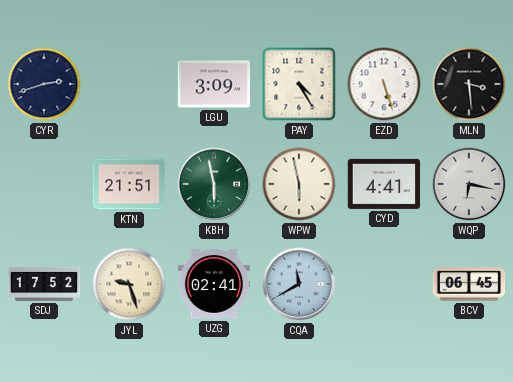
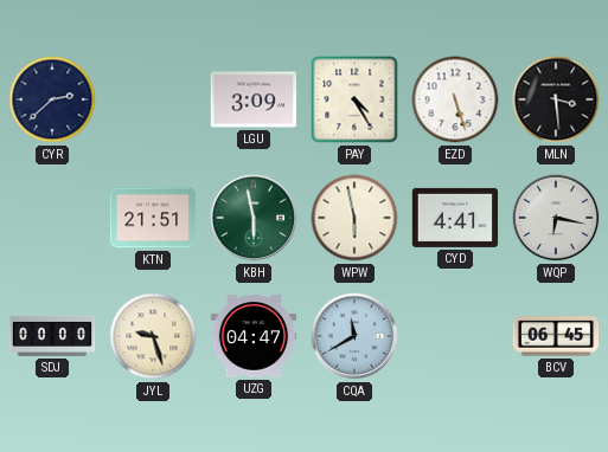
CYR: 2:42 -> 2:38 (52, 99)
SDJ: 17:52 -> 00:00 (52, 336)
UZG: 02:41 -> 04:47 (254, 336)
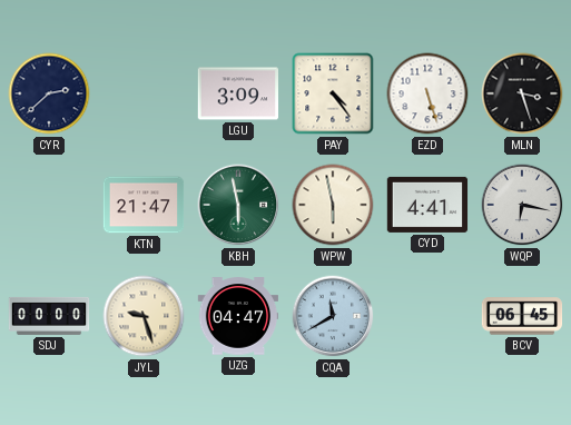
PAY: 4:25 -> 4:24 (333, 93)
MLN: 3:29 -> 3:27 (522, 93)
KTN: 21:51 -> 21:47 (144, 205)
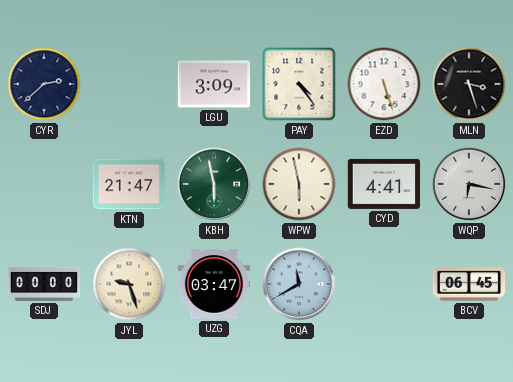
UZG: 04:47 -> 03:47 (214, 284)
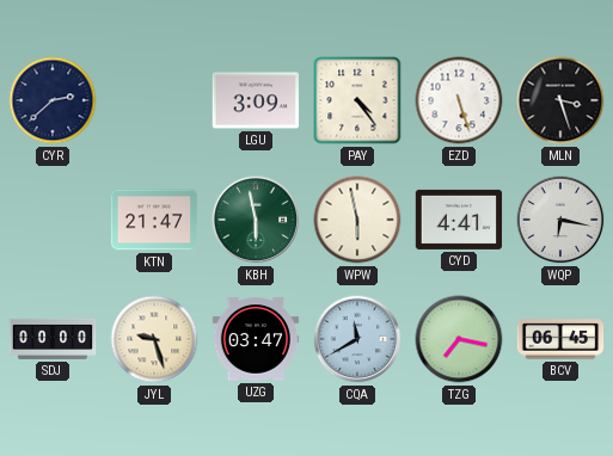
TZG: none -> 7:17 (459, 339)
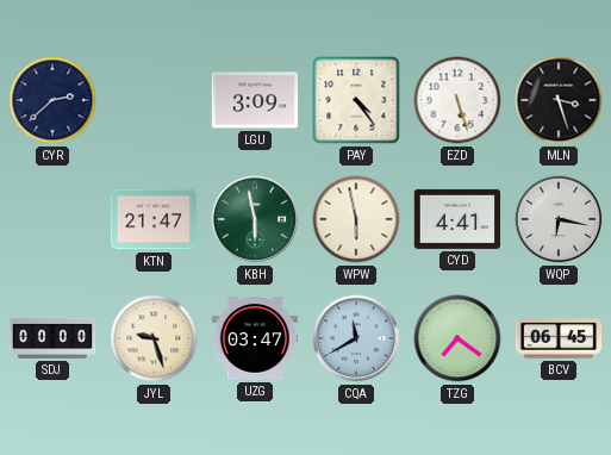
TZG: 7:17 -> 7:21 (457, 338)
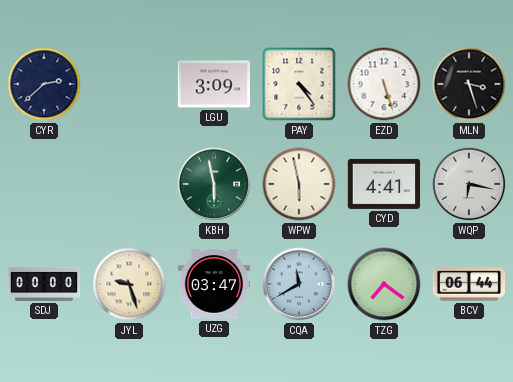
KTN: 21:47 -> none (154, 219)
BCV: 06:45 -> 06:44 (469, 284)
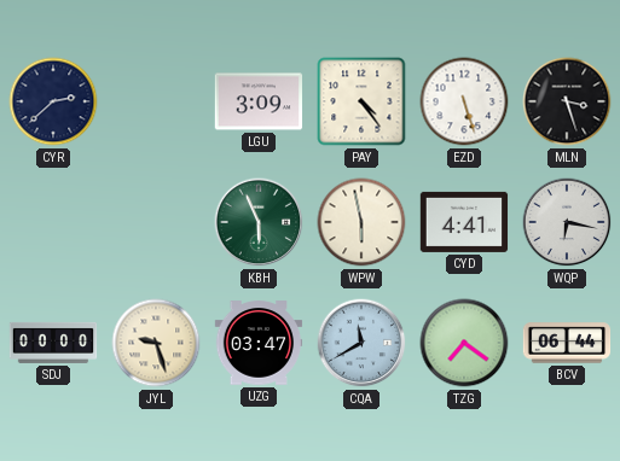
KBH: 5:58 -> 5:56 (259, 222)
